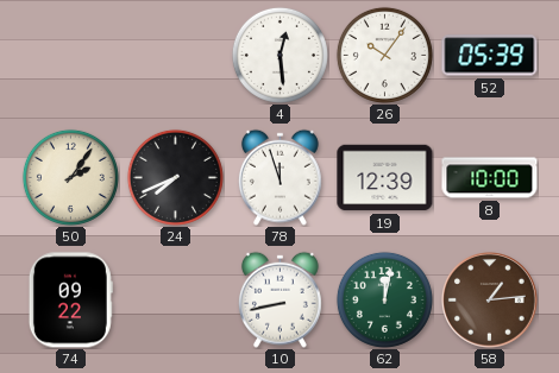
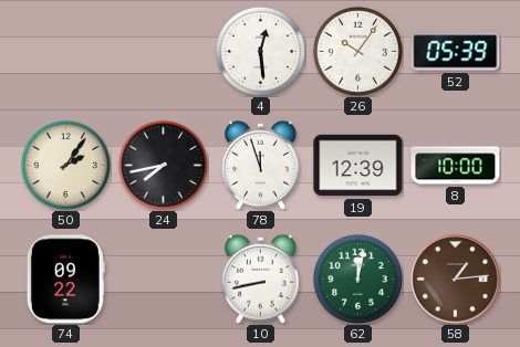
24: 7:41 -> 7:43 (163, 165)
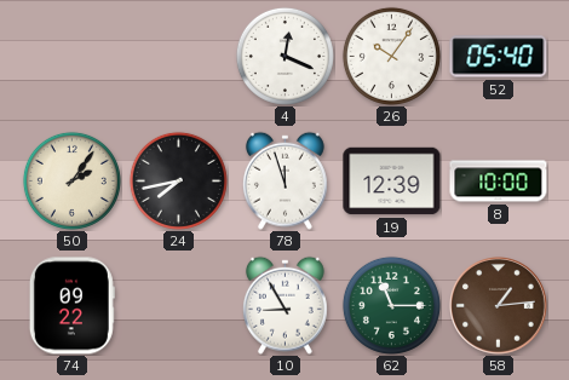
4: 12:29 -> 12:19 (284, 56)
52: 05:39 -> 05:40 (499, 57)
10: 8:43 -> 8:55 (284, 305)
62: 12:02 -> 11:15 (391, 305)
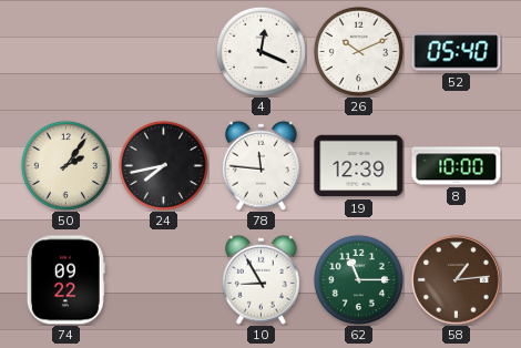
26: 10:06 -> 10:11 (358, 51)
78: 11:57 -> 11:46 (260, 165)
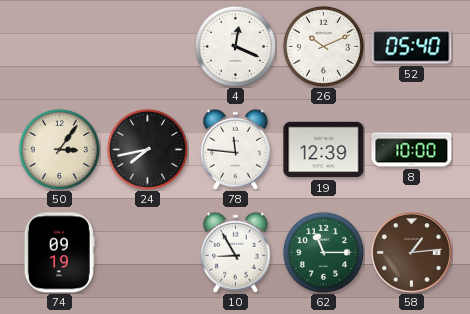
50: 2:06 -> 3:06 (59, 149)
74: 09:22 -> 09:19 (59, 253)
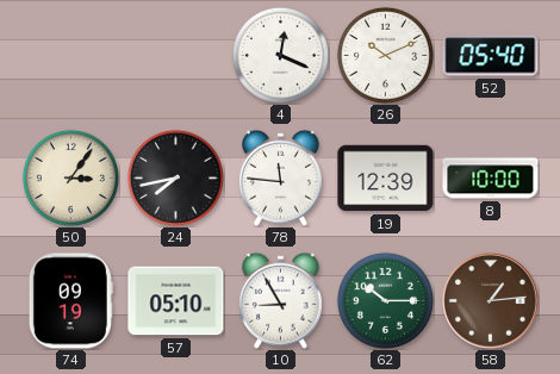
57: none -> 05:10 (176, 301)
62: 11:15 -> 10:15 (385, 300)
